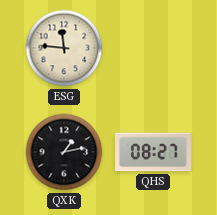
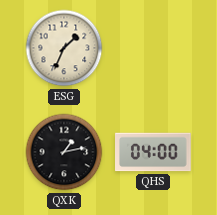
ESG: 11:46 -> 1:34 (64, 48)
QHS: 08:27 -> 04:00 (154, 152)
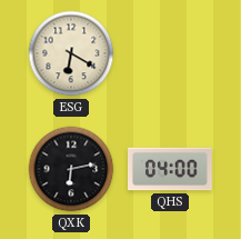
ESG: 1:34 -> 6:20 (71, 53)
QXK: 1:13 -> 6:13 (71, 169)
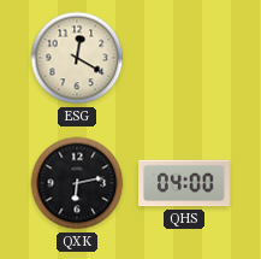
ESG: 6:20 -> 12:20 (77, 58)
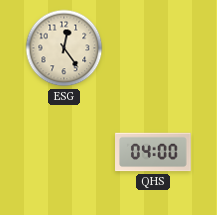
ESG: 12:20 -> 12:24 (64, 48)
QXK: 6:13 -> none (77, 183)
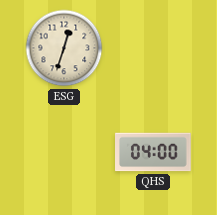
ESG: 12:24 -> 12:33 (64, 48)
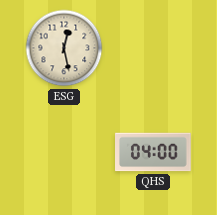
ESG: 12:33 -> 12:28 (64, 48)
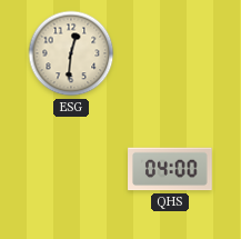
ESG: 12:28 -> 12:31 (71, 53)
